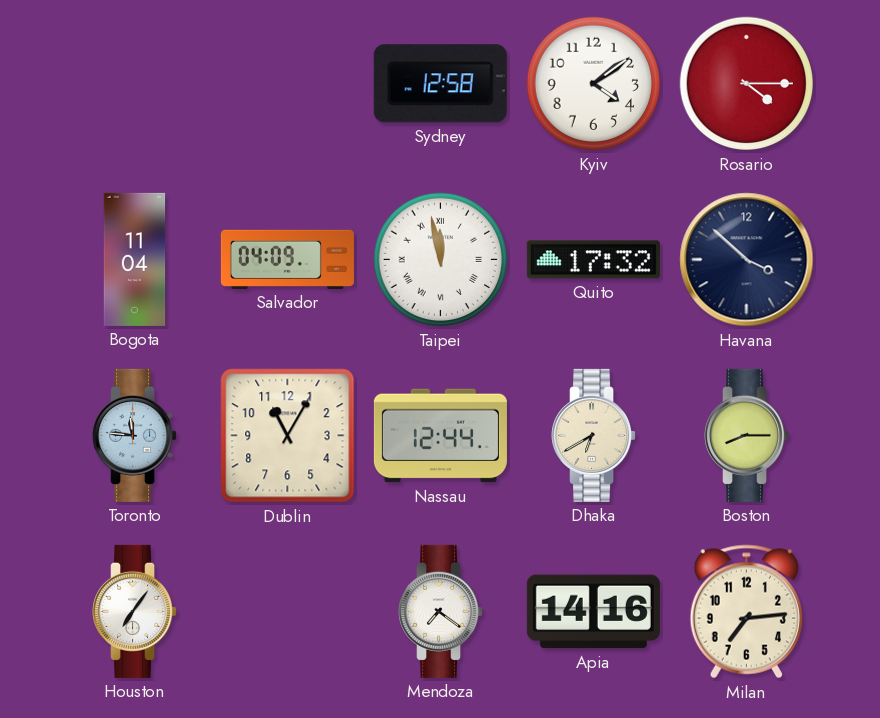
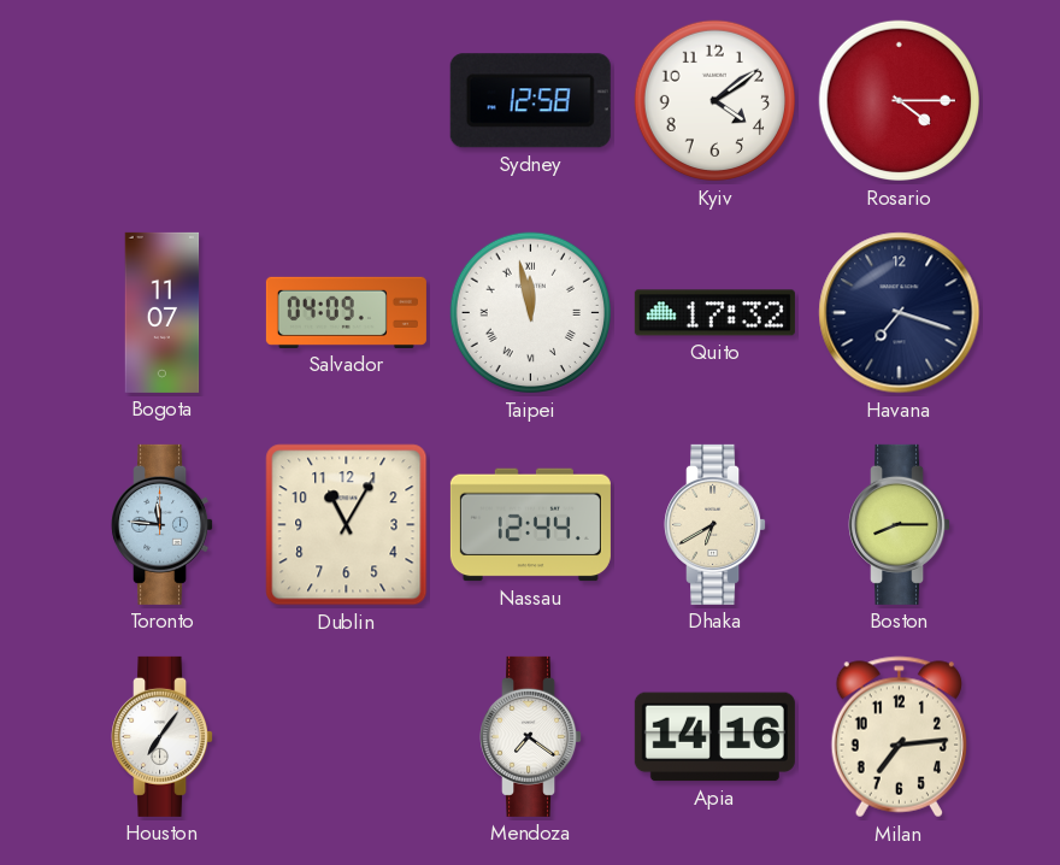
Bogota: 11:04 -> 11:07 (163, 312)
Havana: 3:52 -> 7:18 (900, 313)
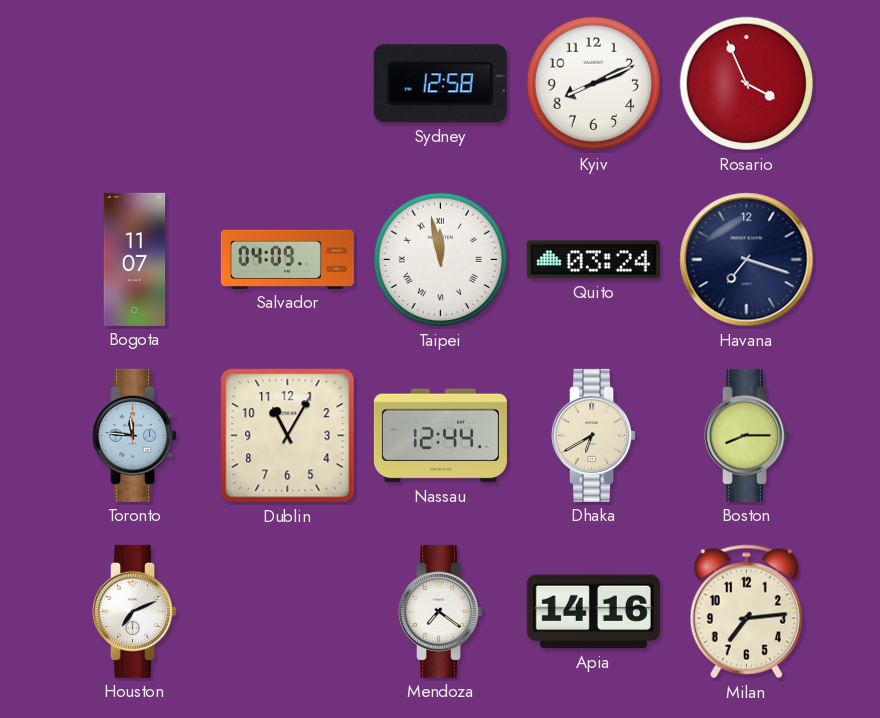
Kyiv: 4:09 -> 8:11 (594, 84)
Rosario: 4:15 -> 3:56 (747, 84)
Quito: 17:32 -> 03:24 (593, 260)
Houston: 7:06 -> 7:11 (135, 611)
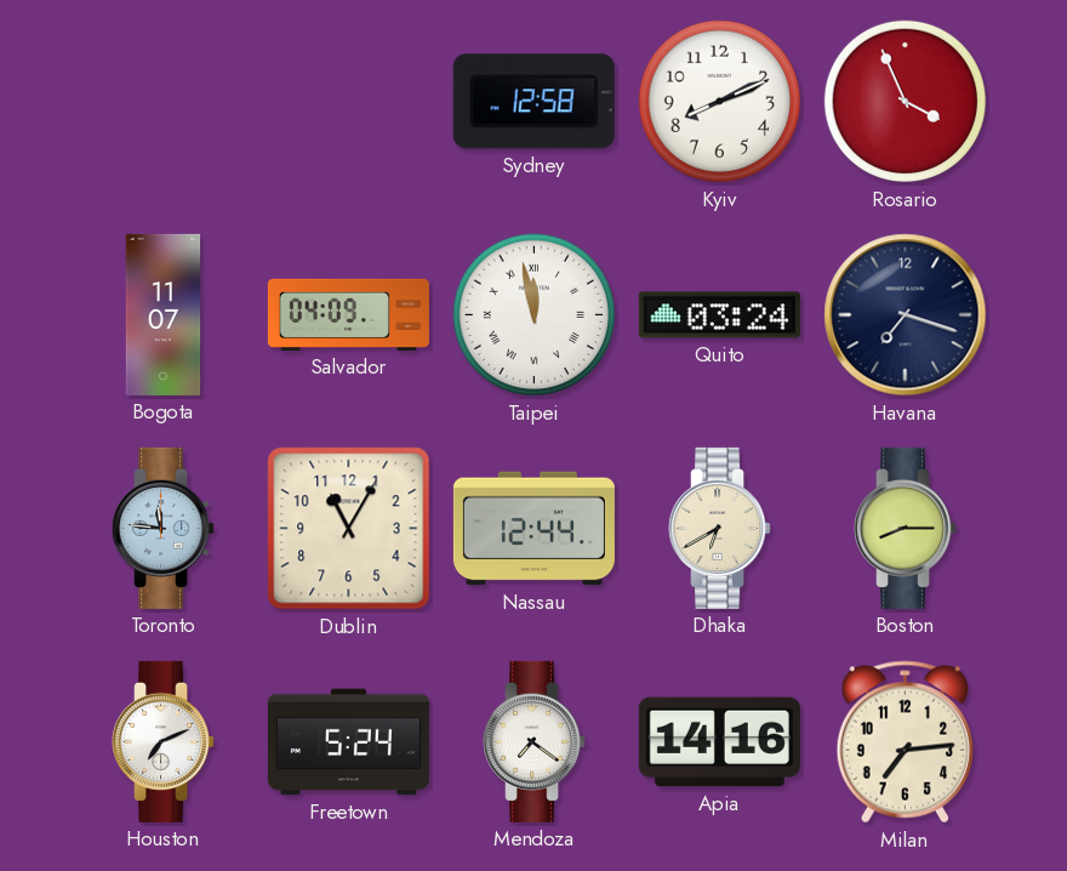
Freetown: none -> 5:24 (348, 742)
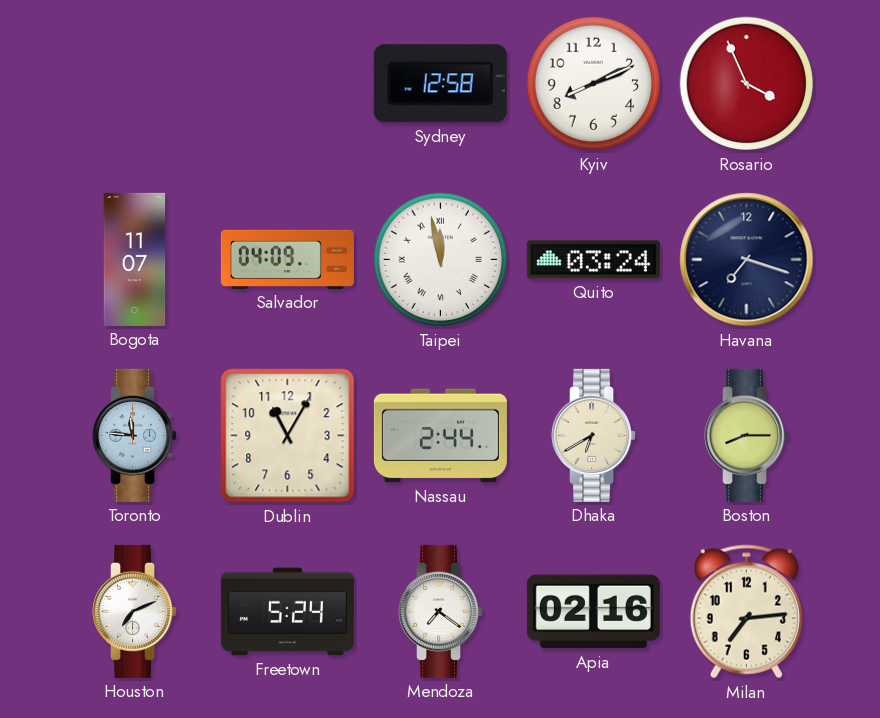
Nassau: 12:44 -> 2:44 (440, 436)
Apia: 14:16 -> 02:16 (593, 612)
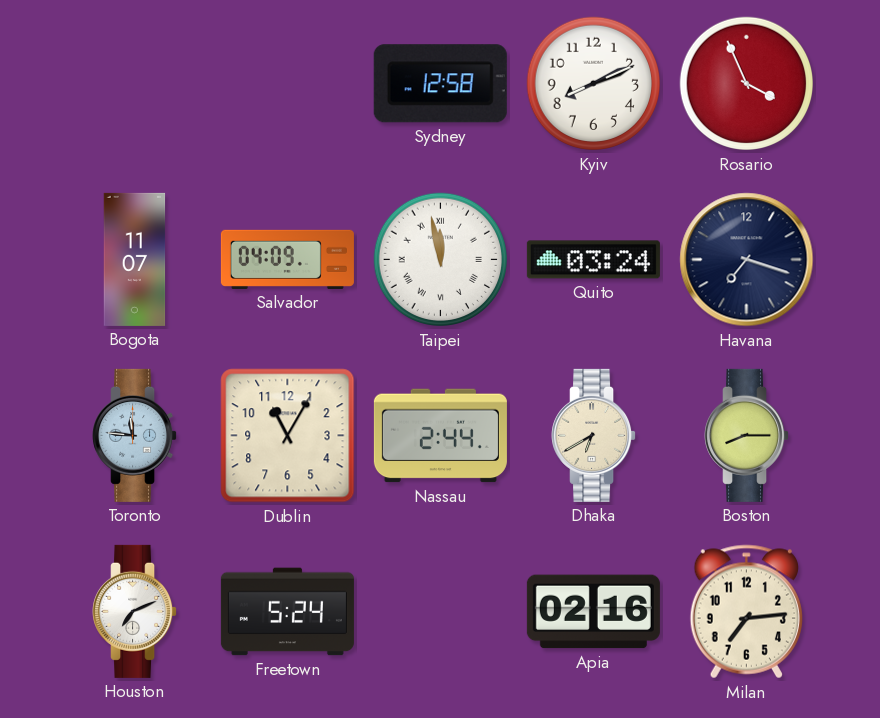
Mendoza: 7:21 -> none (441, 611)
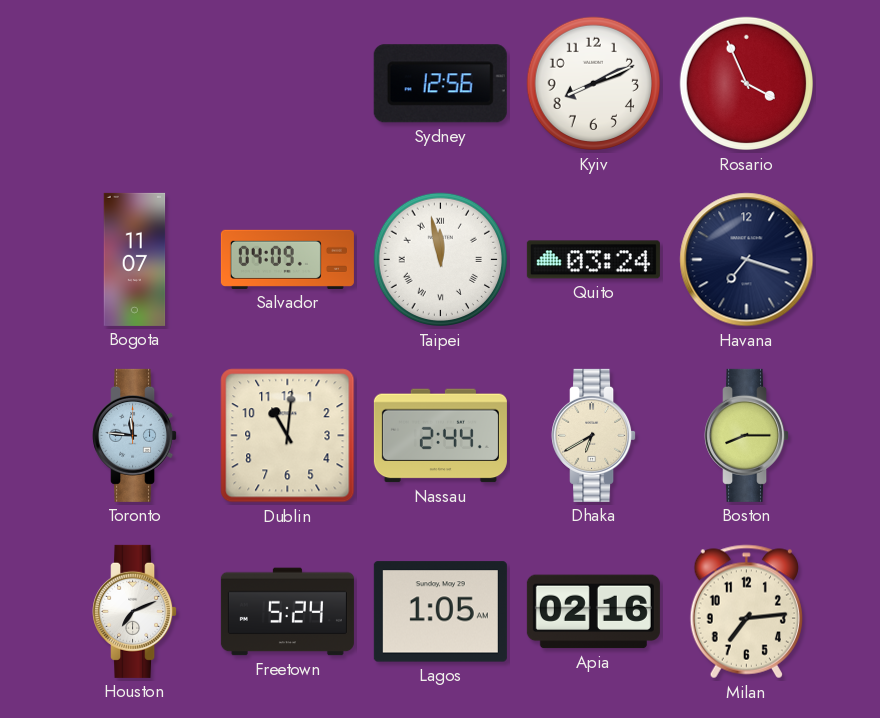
Sydney: 12:58 -> 12:56 (440, 84)
Dublin: 11:05 -> 11:01 (288, 436)
Lagos: none -> 1:05 (440, 612)
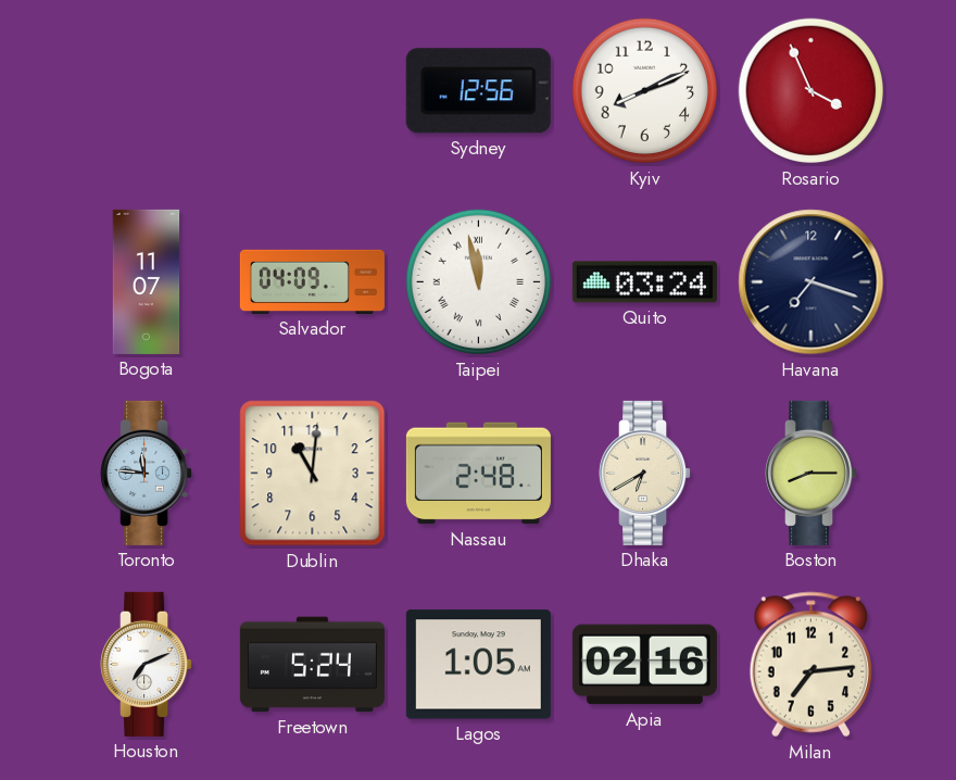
Nassau: 2:44 -> 2:48 (478, 474)
